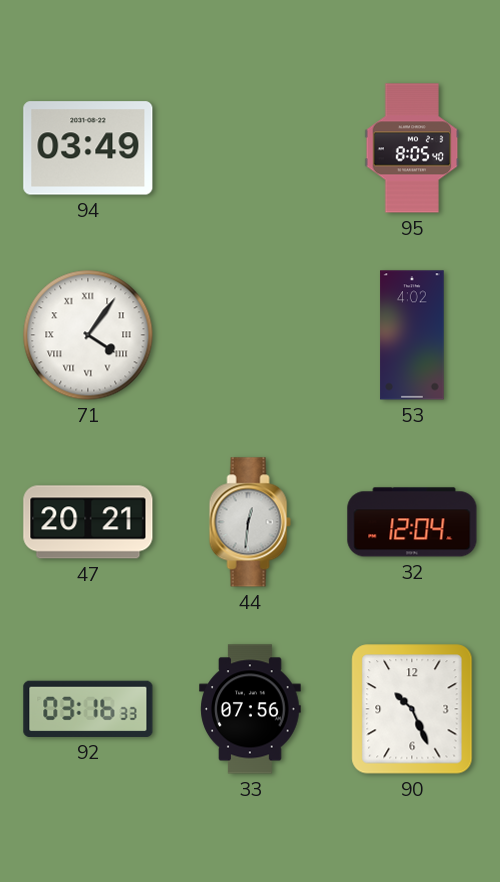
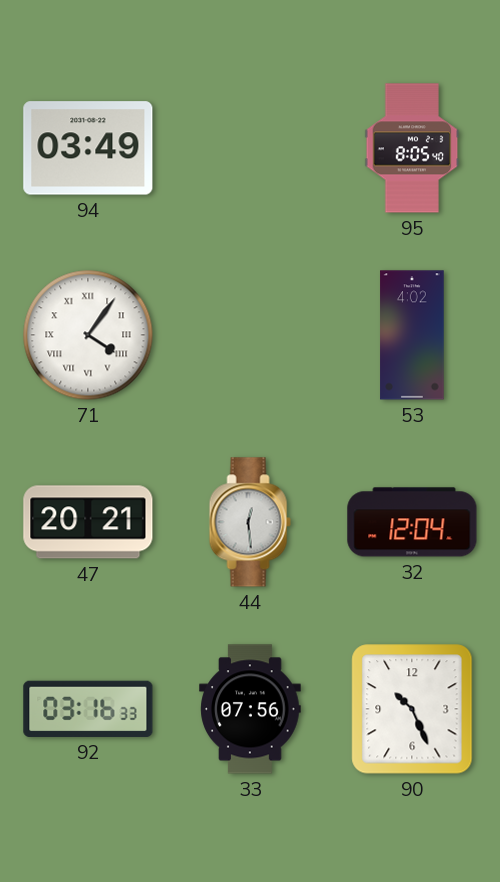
44: 12:31 -> 12:29 (250, 522)
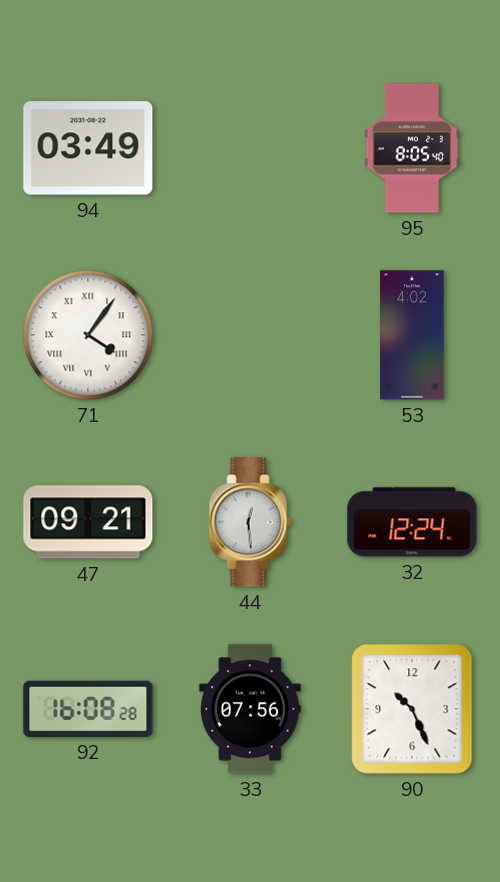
47: 20:21 -> 09:21 (88, 522)
32: 12:04 -> 12:24 (412, 522)
92: 03:16 -> 16:08 (88, 709)
